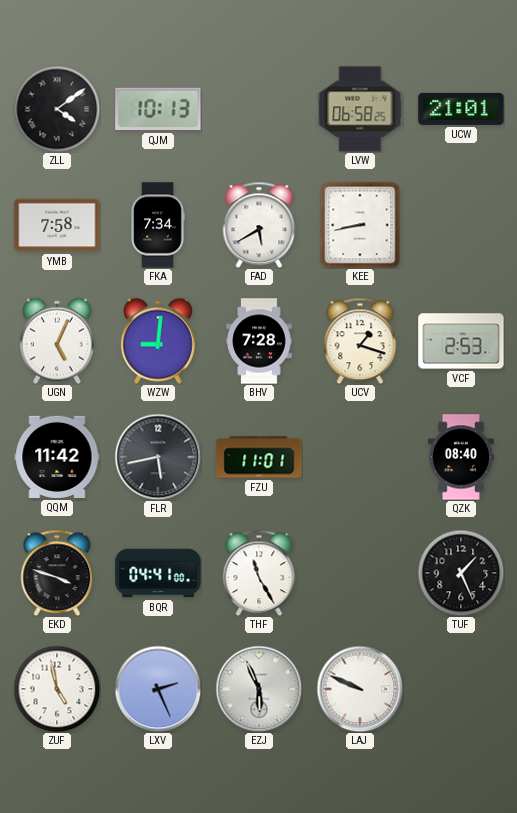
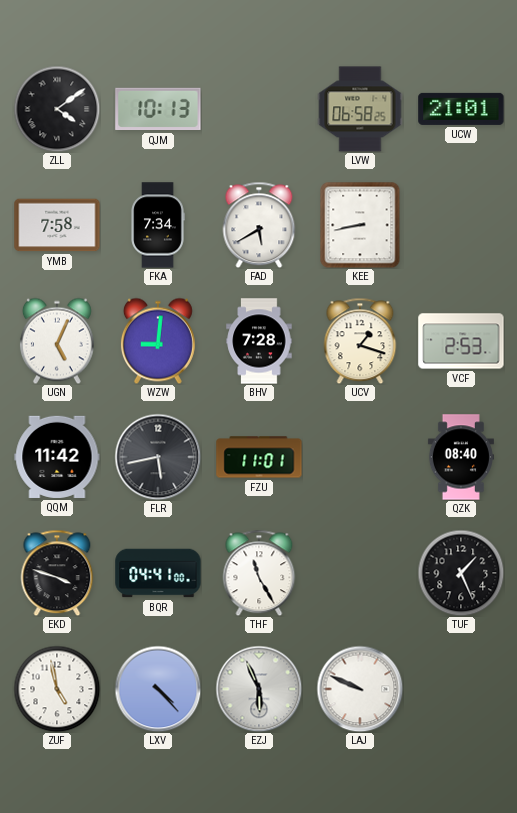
LXV: 2:26 -> 4:23 (158, 689)
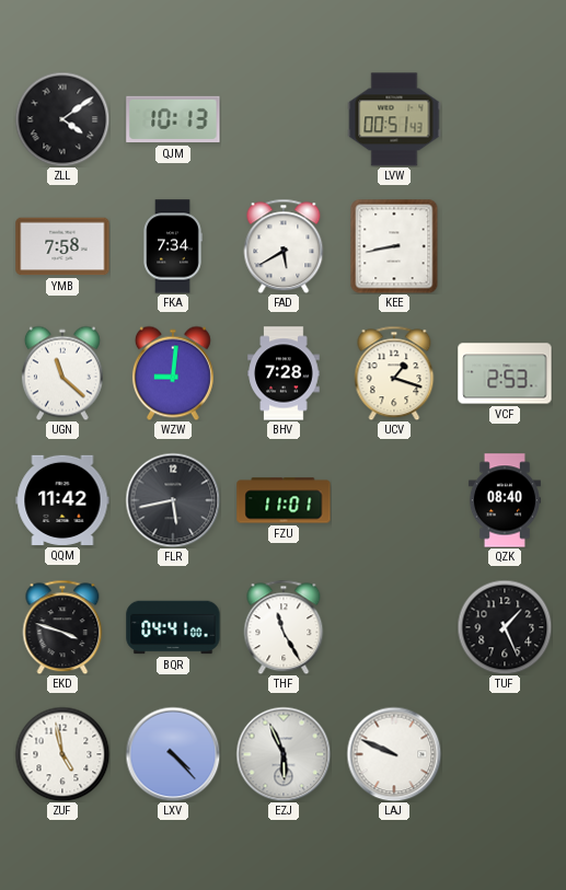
LVW: 06:58 -> 00:51 (394, 119)
UCW: 21:01 -> none (461, 109)
UGN: 5:04 -> 11:22 (62, 373)
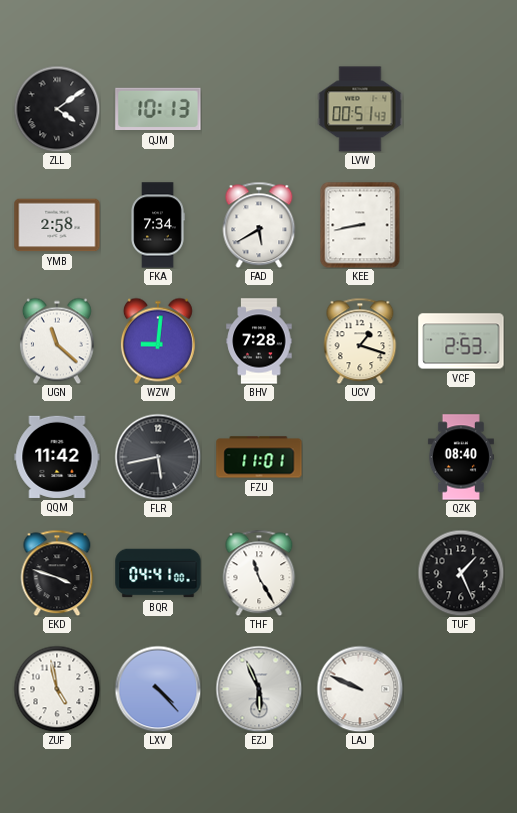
YMB: 7:58 -> 2:58 (57, 225)
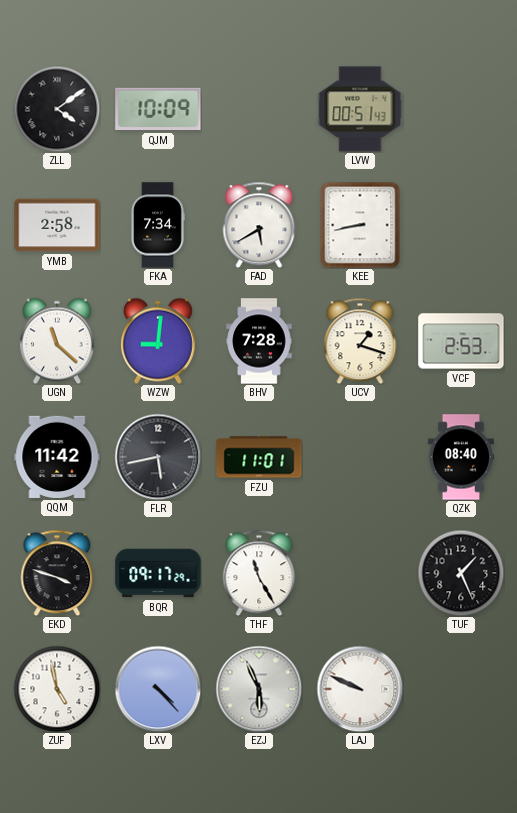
QJM: 10:13 -> 10:09 (158, 109)
BQR: 04:41 -> 09:17 (158, 573)
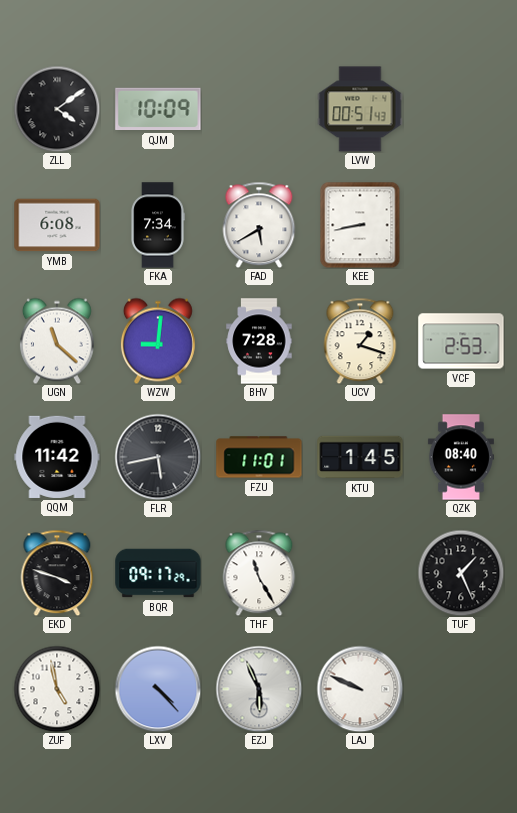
YMB: 2:58 -> 6:08 (57, 225)
KTU: none -> 1:45 (360, 457)
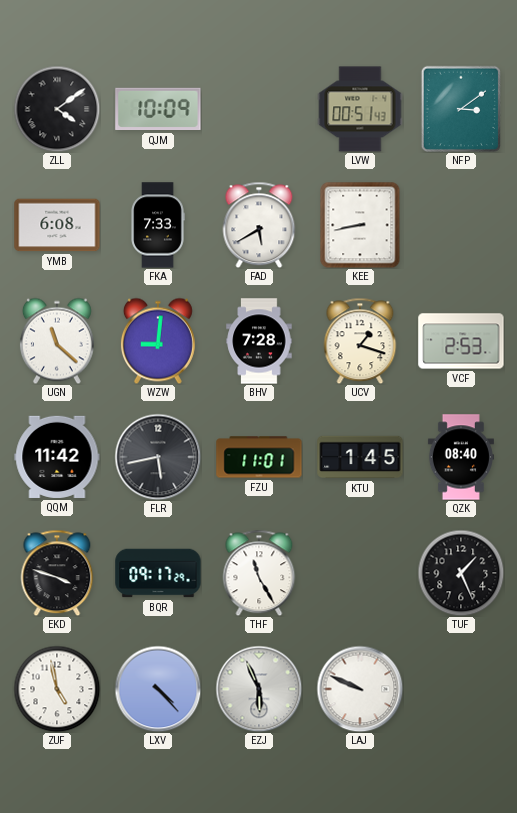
NFP: none -> 3:09 (461, 108)
FKA: 7:34 -> 7:33 (158, 225)
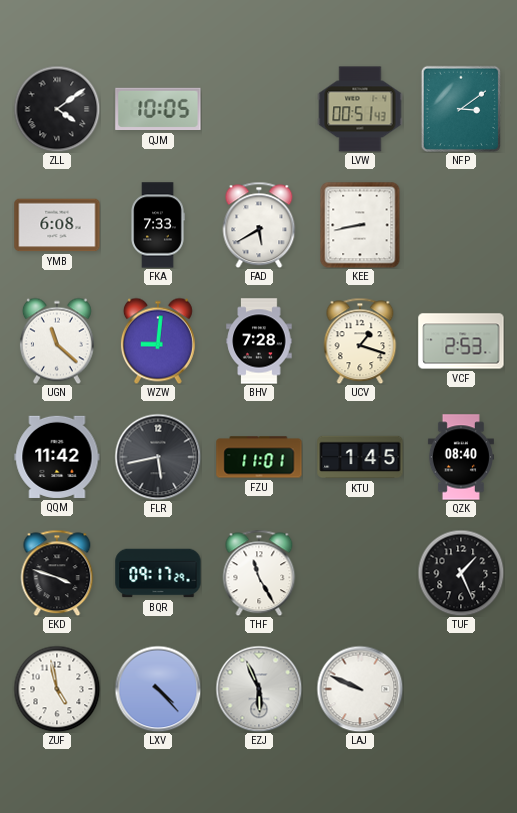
QJM: 10:09 -> 10:05 (158, 109)
